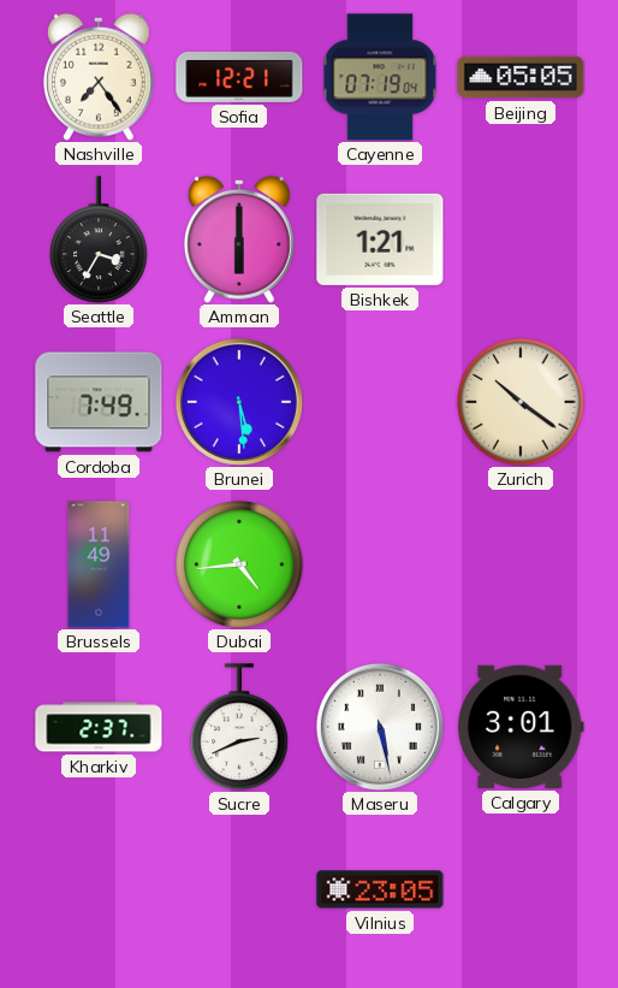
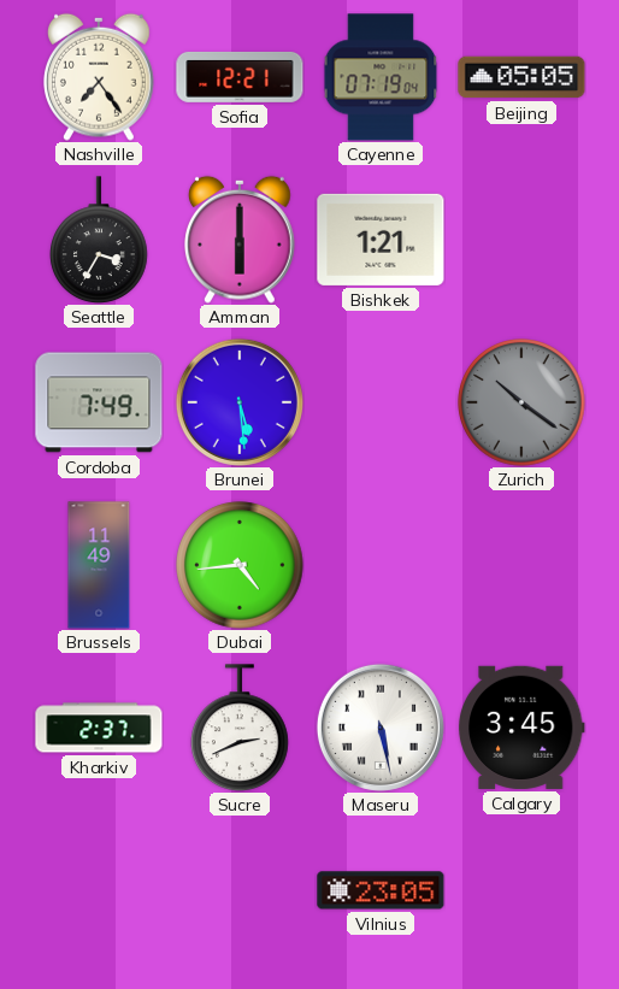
Zurich dial: cream -> grey (521, 402)
Calgary: 3:01 -> 3:45 (521, 728)
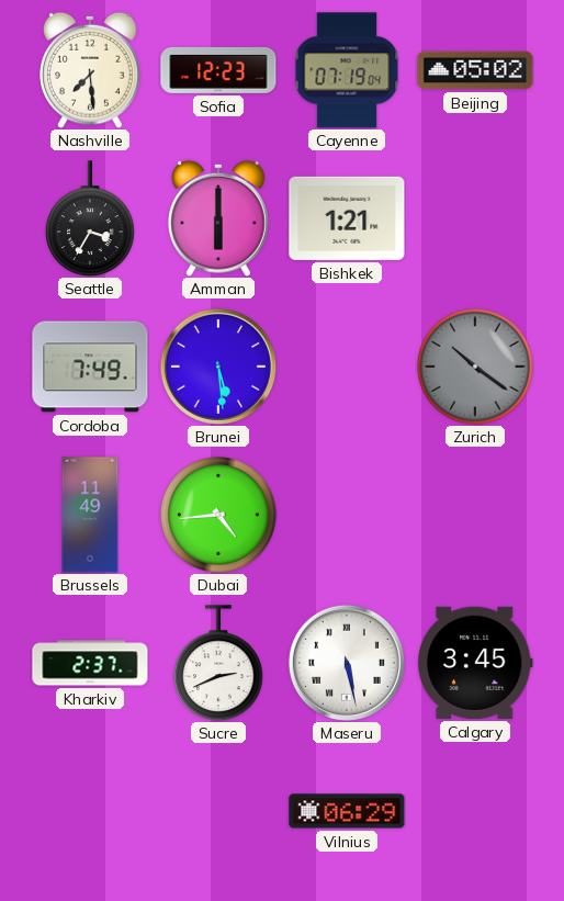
Nashville: 7:24 -> 7:29 (91, 70)
Sofia: 12:21 -> 12:23 (218, 70)
Beijing: 05:05 -> 05:02 (475, 70)
Vilnius: 23:05 -> 06:29 (347, 811)
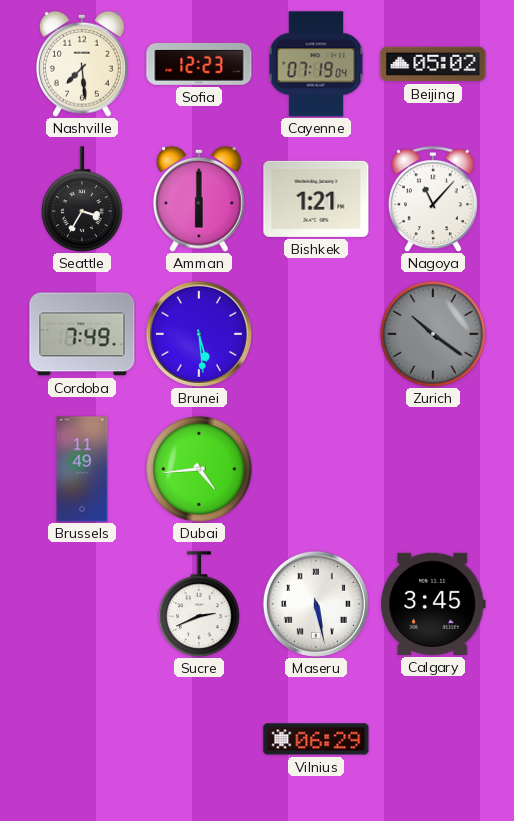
Nagoya: none -> 11:07 (433, 199)
Kharkiv: 2:37 -> none (90, 663)
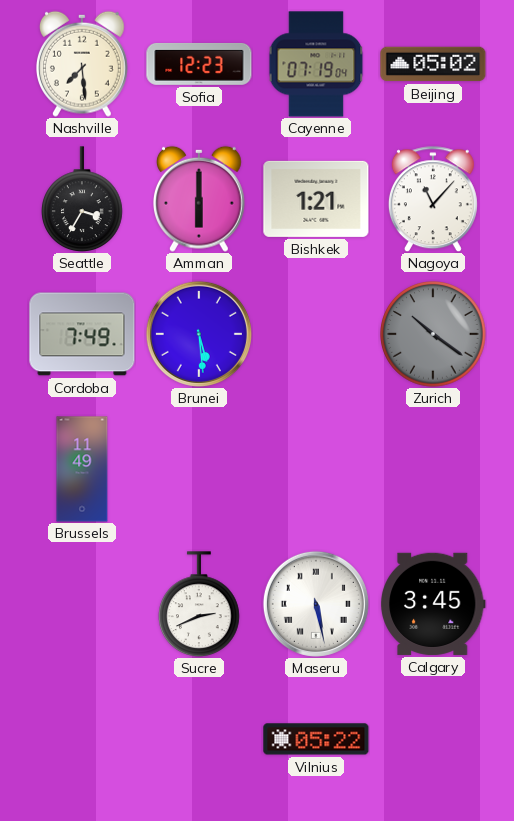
Dubai: 4:44 -> none (199, 469)
Vilnius: 06:29 -> 05:22 (316, 739)
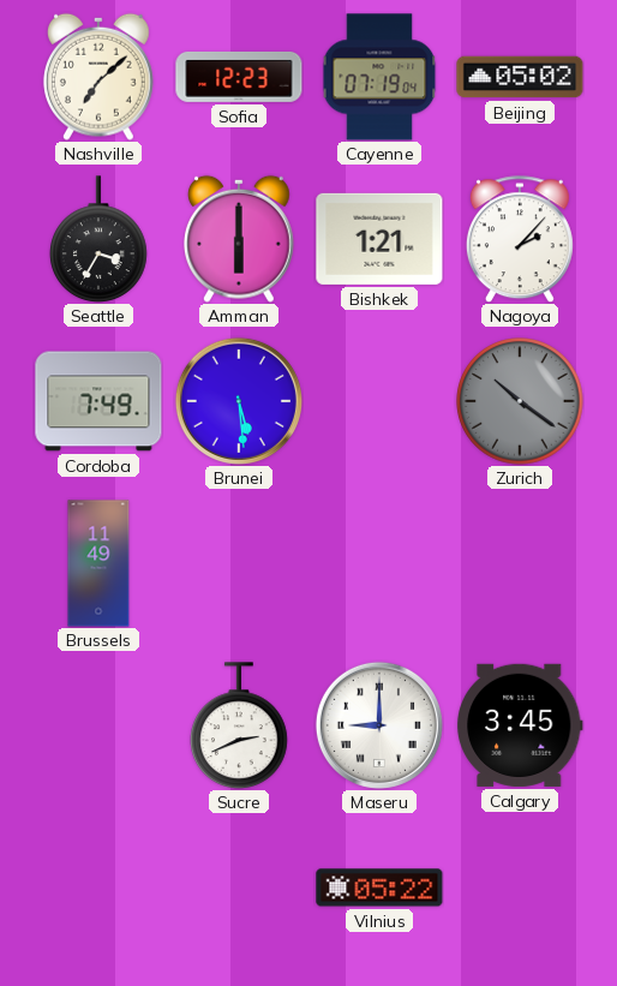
Nashville: 7:29 -> 7:08 (100, 77)
Nagoya: 11:07 -> 2:07 (520, 239)
Maseru: 5:28 -> 9:00 (379, 725)
